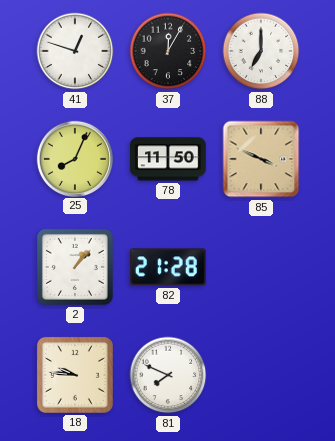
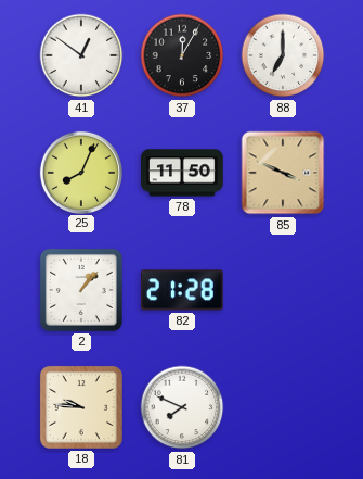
41: 12:48 -> 12:51 (81, 55)
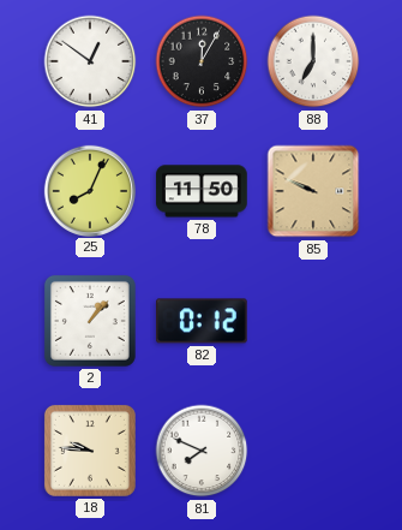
85: 3:49 -> 9:49 (313, 191)
82: 21:28 -> 0:12 (203, 321)
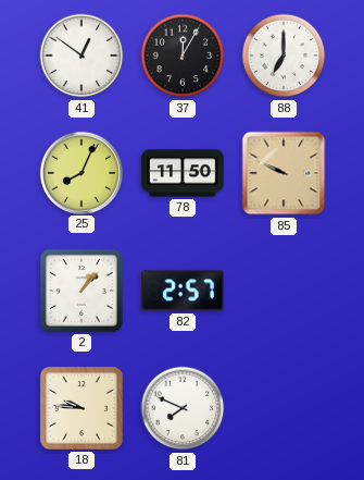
82: 0:12 -> 2:57 (184, 291)
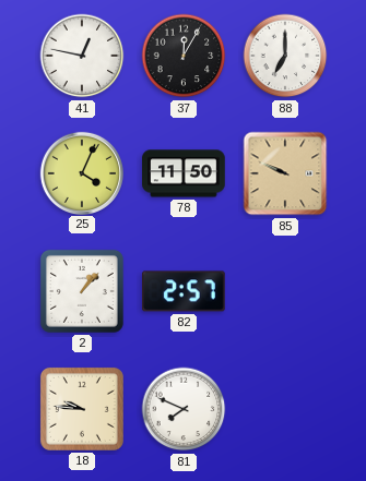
41: 12:51 -> 12:47 (82, 56)
25: 8:04 -> 4:04 (81, 172)
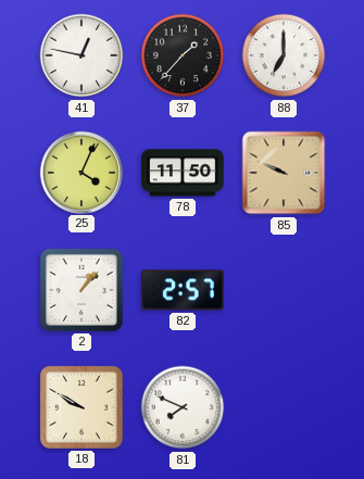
37: 12:05 -> 1:37 (183, 55)
18: 9:46 -> 9:50 (81, 407)
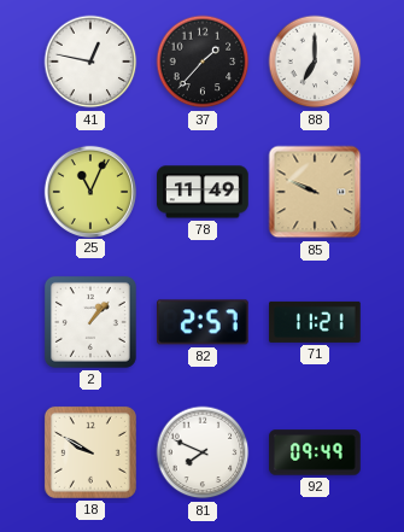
25: 4:04 -> 11:04 (89, 191)
78: 11:50 -> 11:49 (203, 192)
71: none -> 11:21 (315, 322)
92: none -> 09:49 (315, 452)
